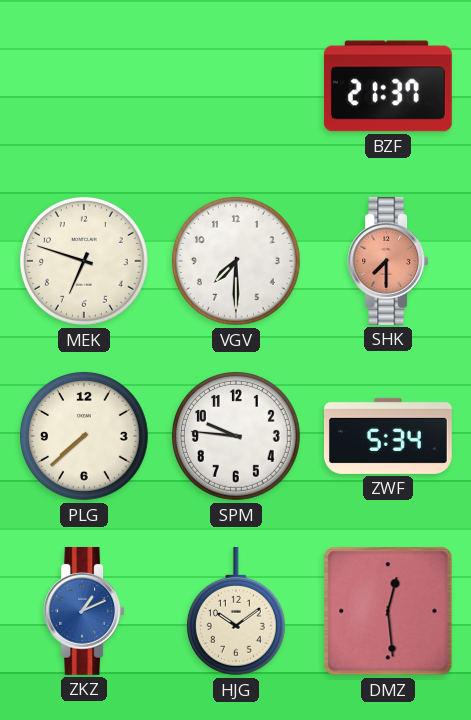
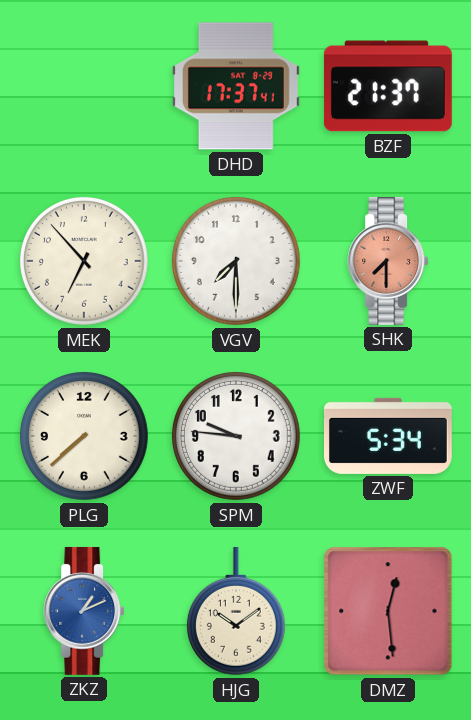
DHD: none -> 17:37 (236, 86)
MEK: 6:48 -> 6:53 (85, 262)
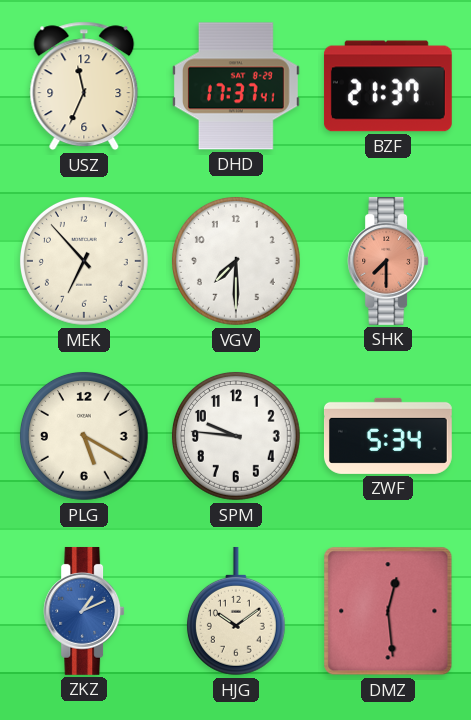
USZ: none -> 11:34 (84, 86)
PLG: 7:38 -> 5:20 (85, 437)
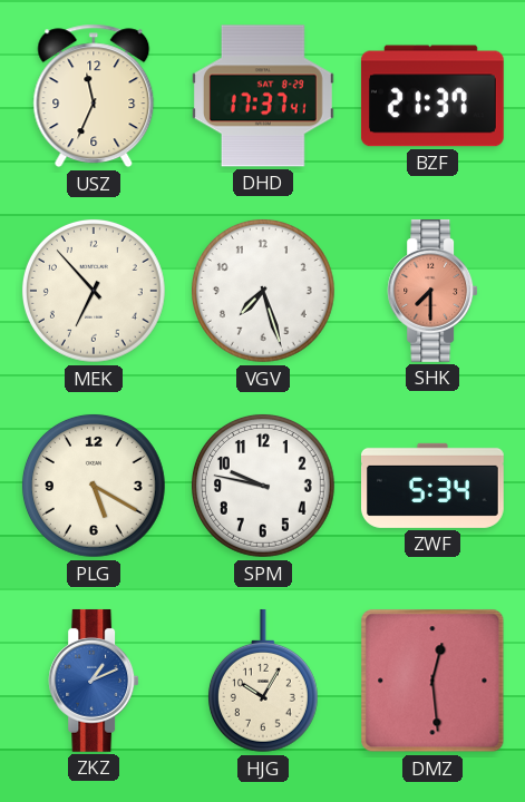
VGV: 7:30 -> 7:27 (264, 292)
SPM: 9:46 -> 9:47 (264, 487)
HJG: 10:09 -> 10:05 (263, 681)
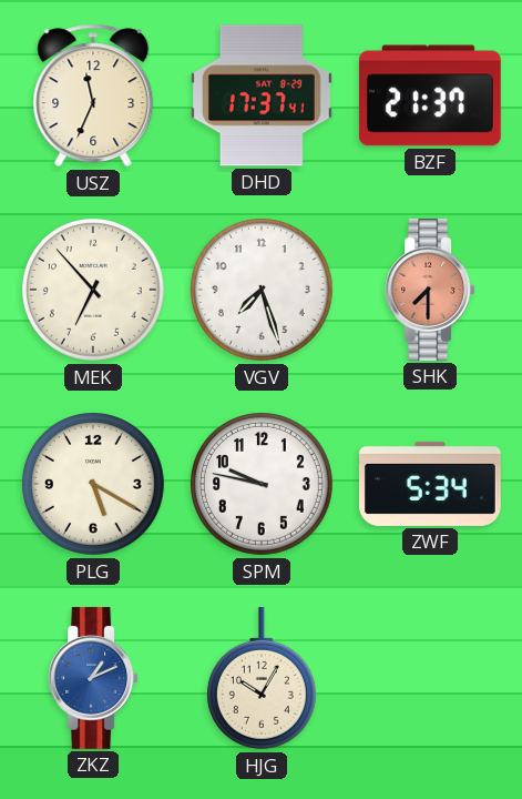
DMZ: 12:29 -> none (432, 681)
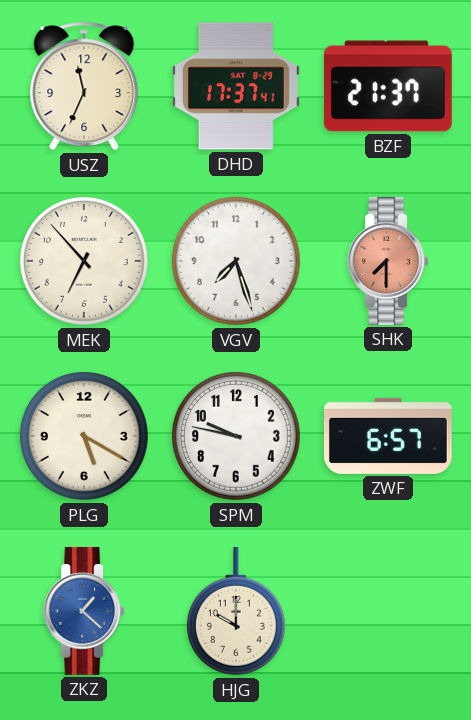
ZWF: 5:34 -> 6:57 (388, 436)
ZKZ: 1:11 -> 1:22 (84, 611)
HJG: 10:05 -> 10:00 (236, 611)
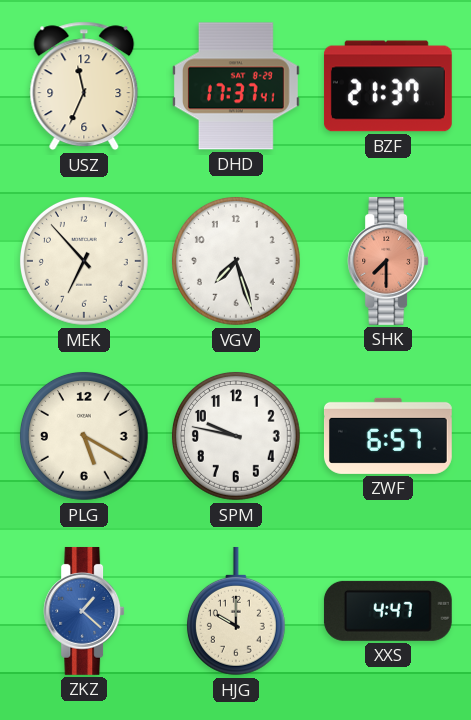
XXS: none -> 4:47 (388, 611)
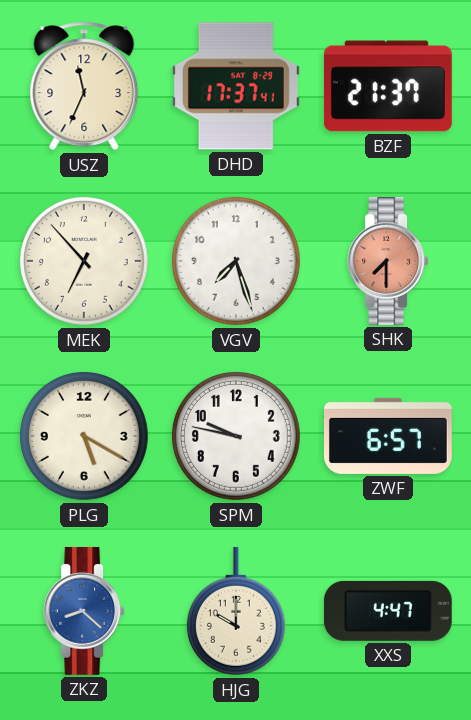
ZKZ: 1:22 -> 8:22 (84, 611)
